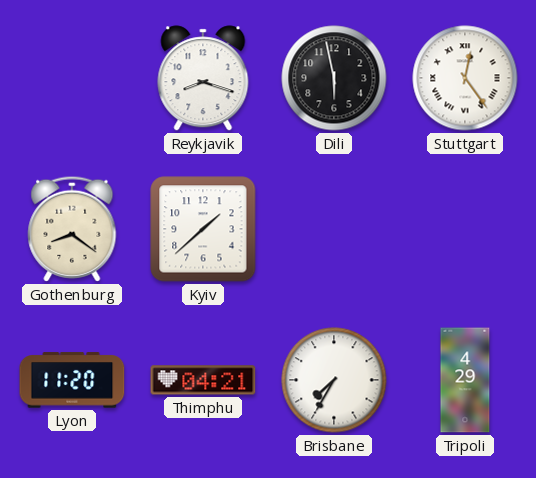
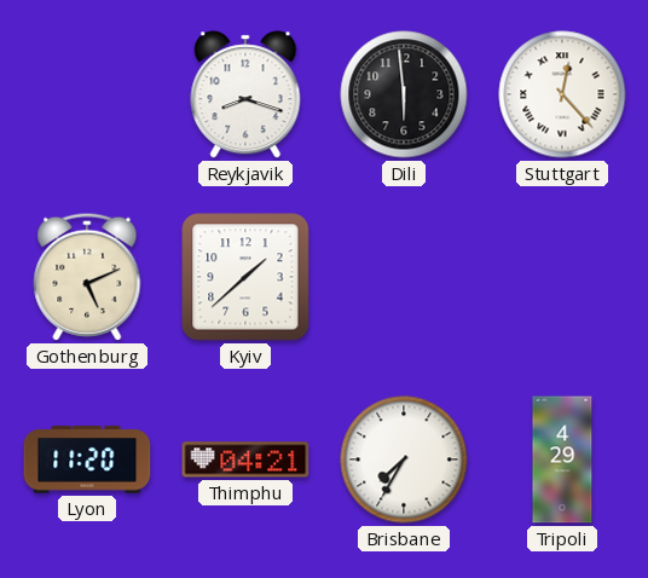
Dili: 5:58 -> 5:59 (404, 94)
Stuttgart: 12:24 -> 12:23 (562, 94)
Gothenburg: 8:21 -> 5:11 (87, 277)
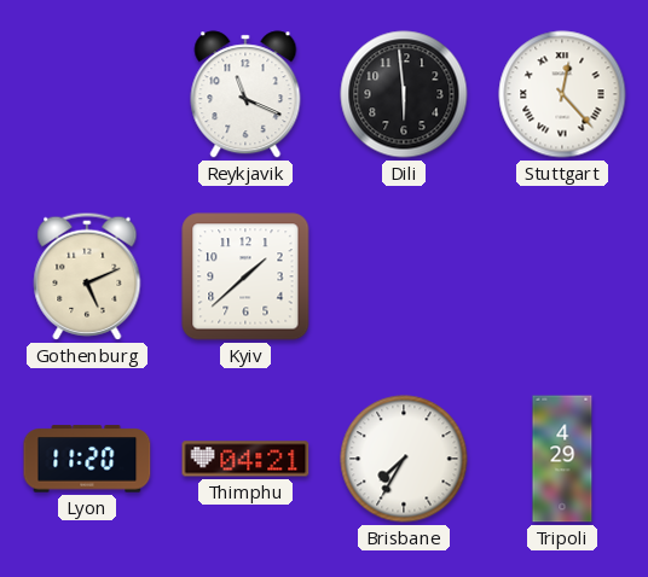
Reykjavik: 8:18 -> 11:19 (245, 94)
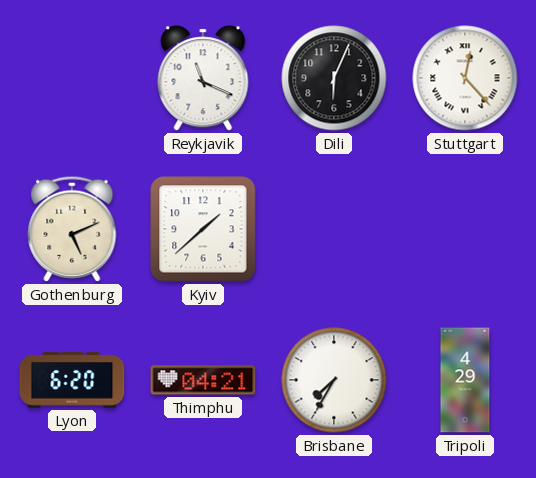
Dili: 5:59 -> 6:04 (334, 78)
Lyon: 11:20 -> 6:20 (72, 380)
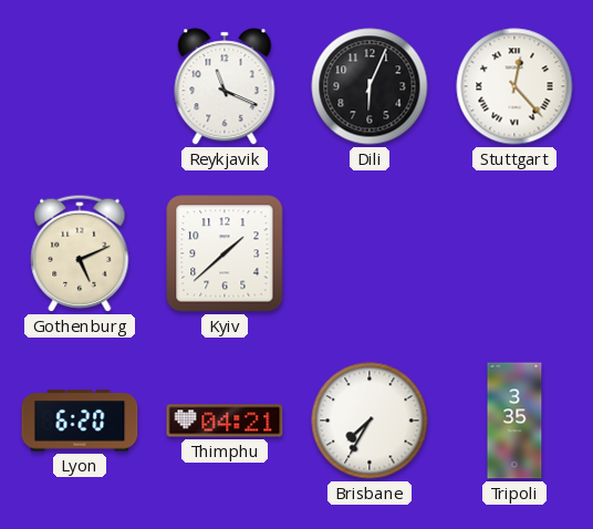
Tripoli: 4:29 -> 3:35 (514, 421)
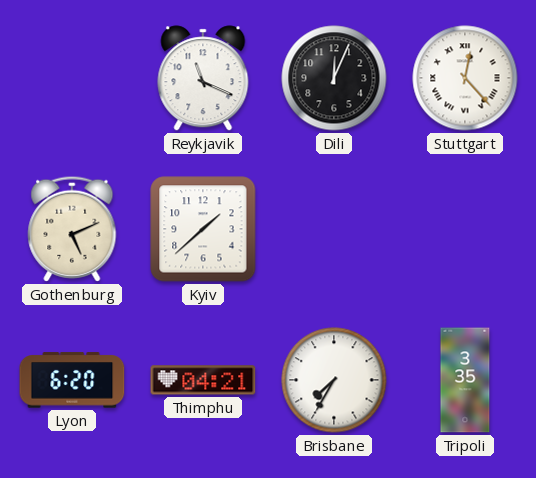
Dili: 6:04 -> 12:04 (334, 78)
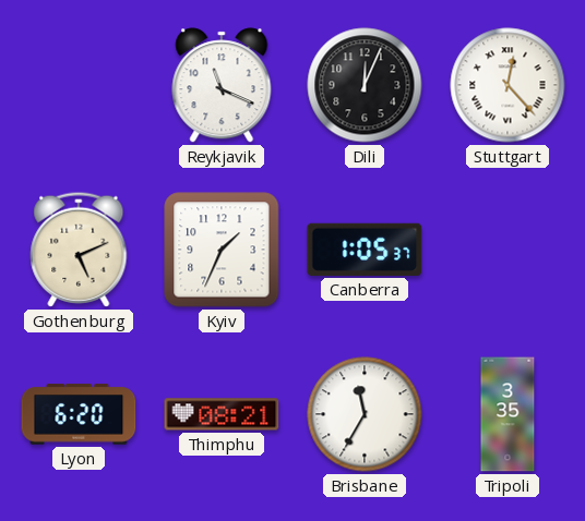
Kyiv: 1:38 -> 1:34 (222, 250)
Canberra: none -> 1:05 (365, 250)
Thimphu: 04:21 -> 08:21 (222, 414)
Brisbane: 7:35 -> 11:35 (365, 414)
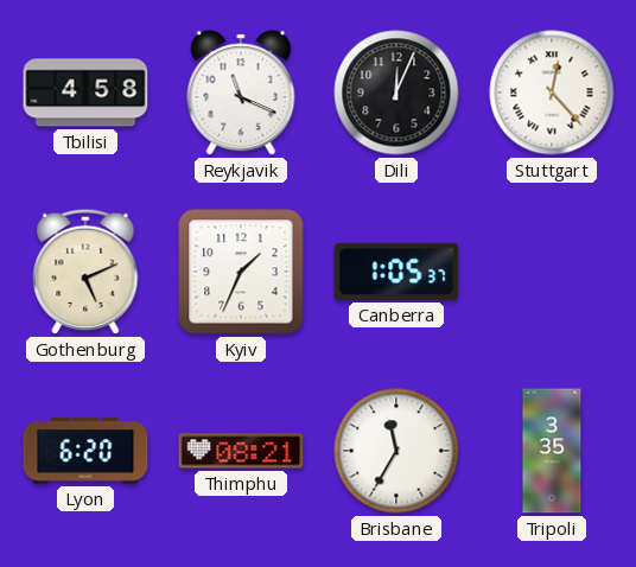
Tbilisi: none -> 4:58 (85, 93)
